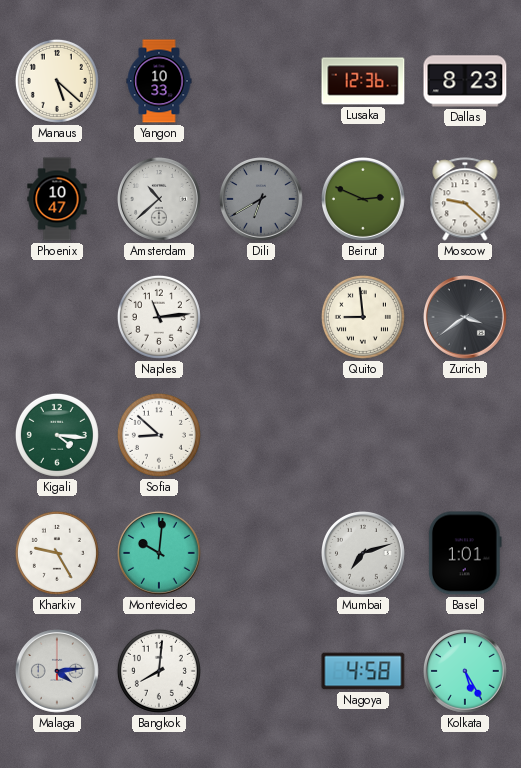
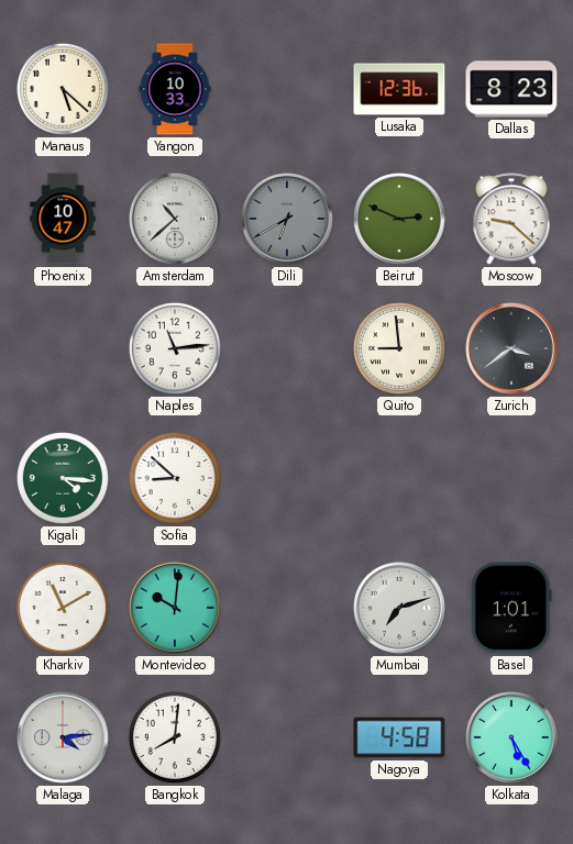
Kharkiv: 9:25 -> 11:10 (63, 608)
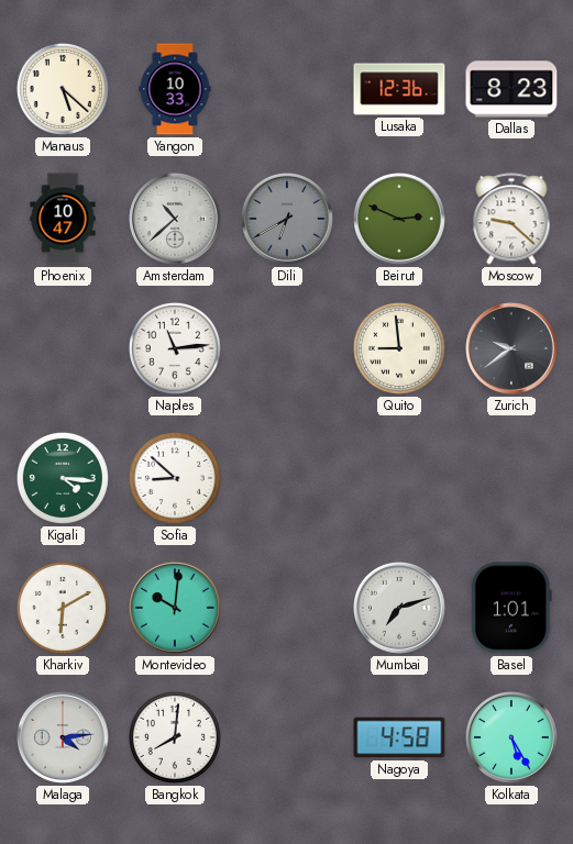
Zurich: 3:39 -> 9:39 (513, 349)
Kharkiv: 11:10 -> 6:10 (63, 608)
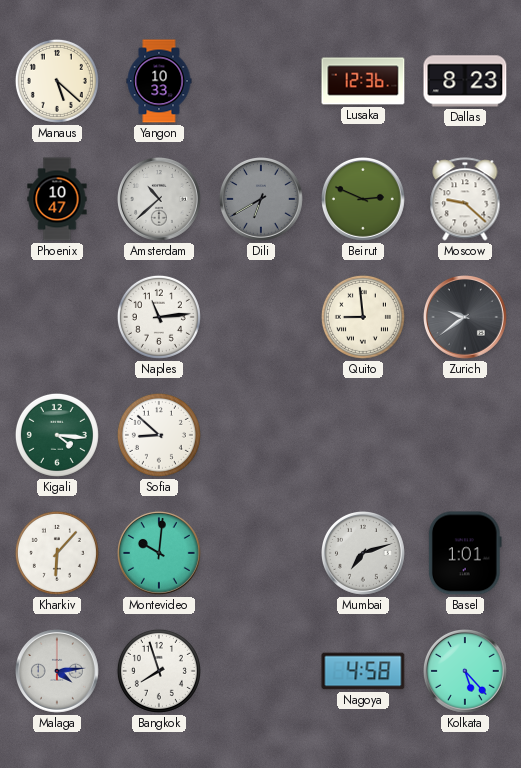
Kharkiv: 6:10 -> 6:07 (57, 553)
Bangkok: 8:01 -> 7:57 (159, 671)
Kolkata: 5:25 -> 5:23 (466, 672)
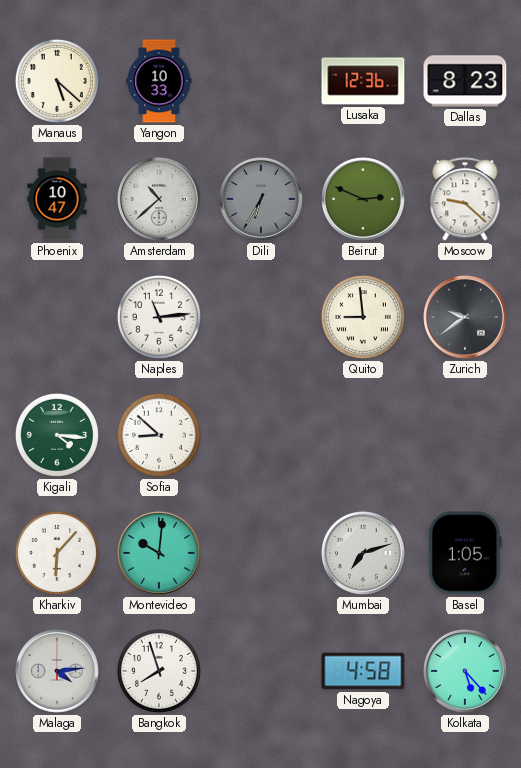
Dili: 6:40 -> 6:35 (262, 200)
Basel: 1:01 -> 1:05 (465, 553)
